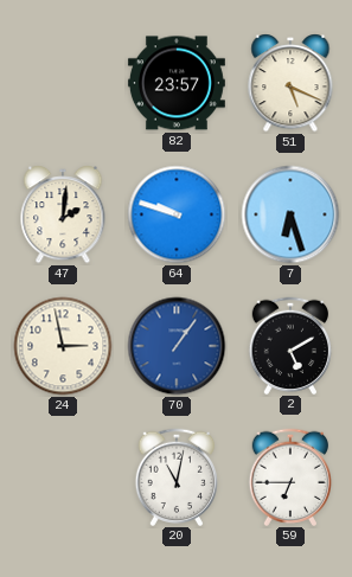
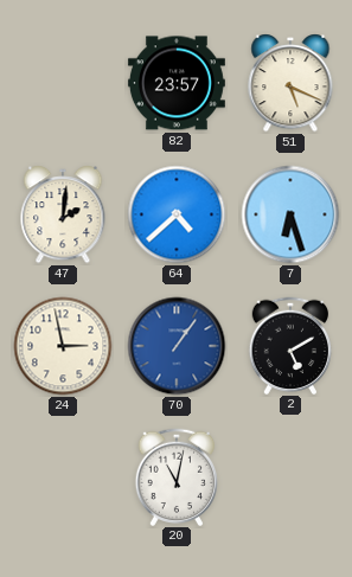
64: 9:48 -> 4:38 (177, 214)
59: 6:45 -> none (290, 476)
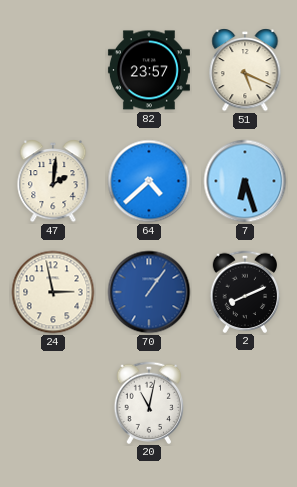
2: 5:10 -> 8:11 (245, 291)
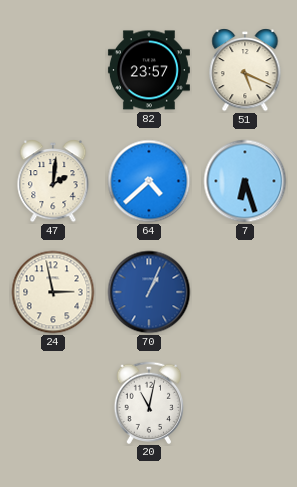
70: 1:06 -> 1:04 (149, 292)
2: 8:11 -> none (245, 291)
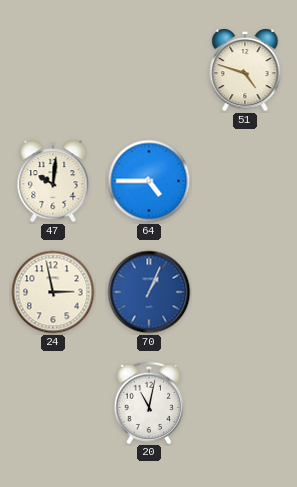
82: 23:57 -> none (149, 70)
51: 5:19 -> 4:48 (245, 70)
47: 2:01 -> 10:01 (53, 181)
64: 4:38 -> 4:45 (149, 181)
7: 6:27 -> none (245, 181)
